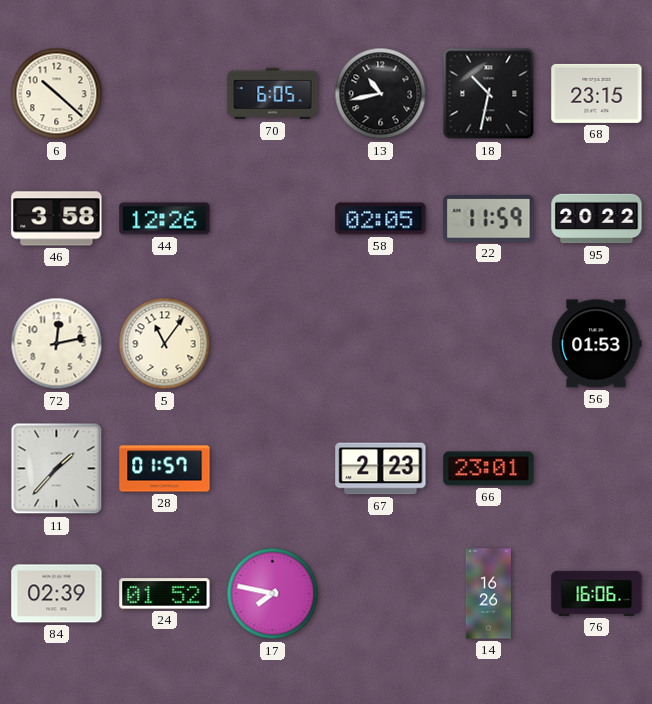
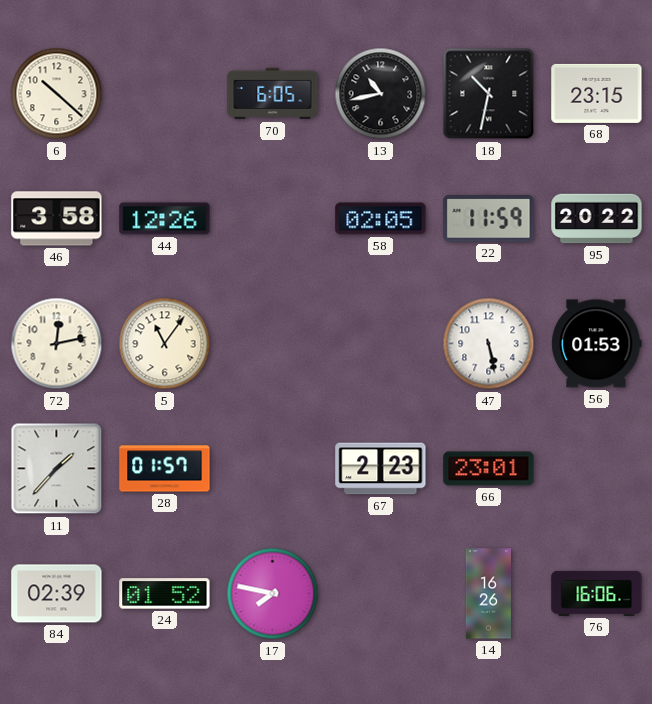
47: none -> 5:28 (489, 344)
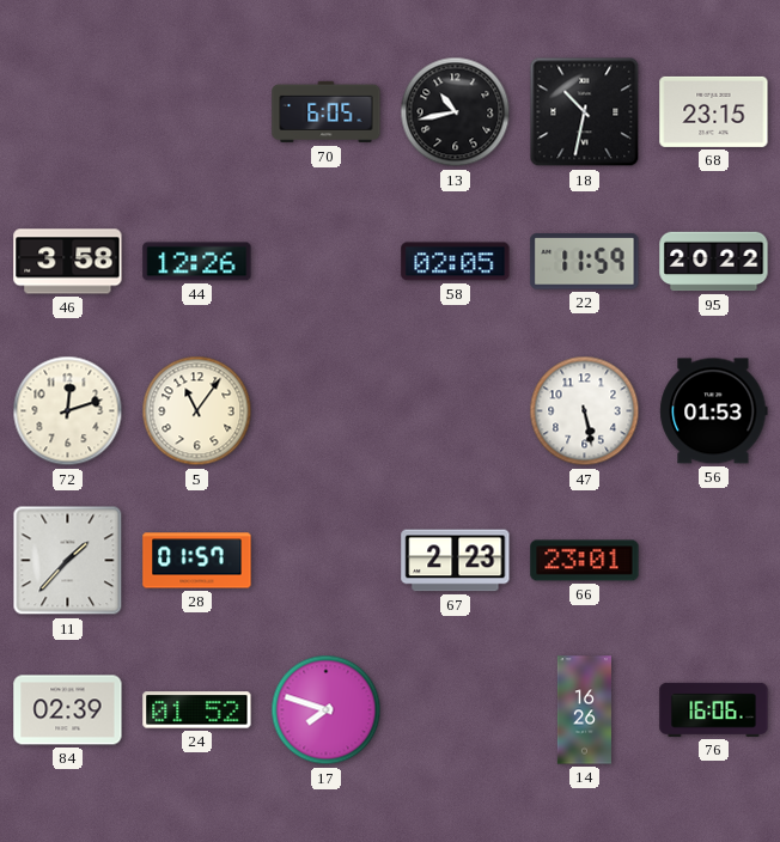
6: 10:22 -> none (57, 94)
72: 12:13 -> 12:12 (68, 411)
17: 7:47 -> 7:48 (327, 710)
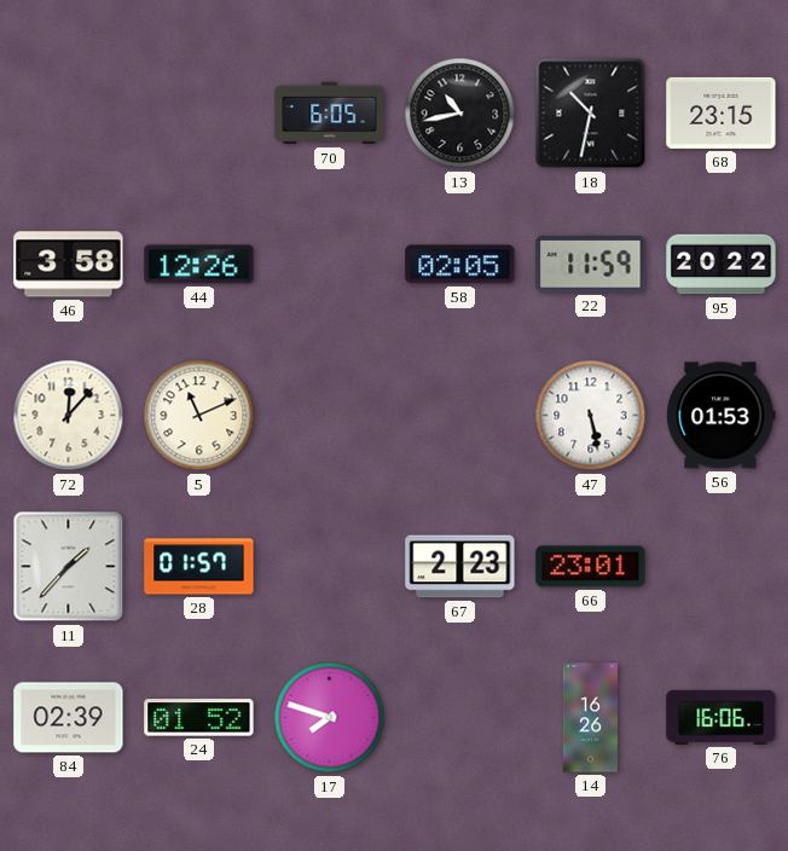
72: 12:12 -> 12:07 (69, 416)
5: 11:06 -> 11:11 (199, 416)
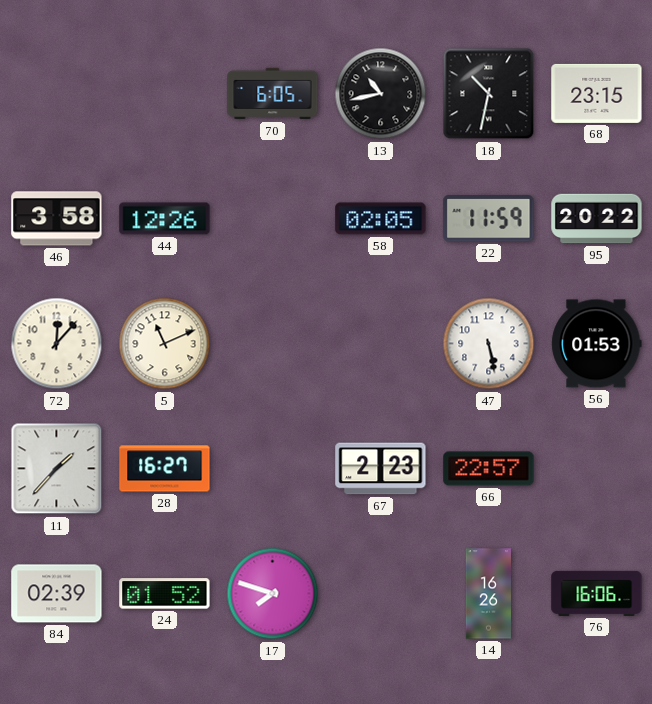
28: 01:57 -> 16:27 (165, 469)
66: 23:01 -> 22:57 (489, 469)
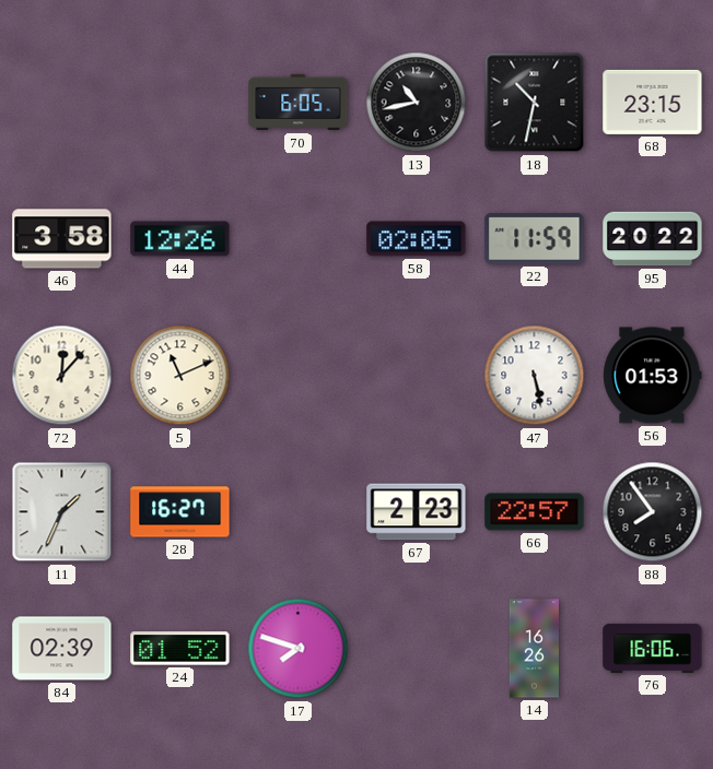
11: 1:37 -> 1:34 (62, 512)
88: none -> 7:54 (653, 512)
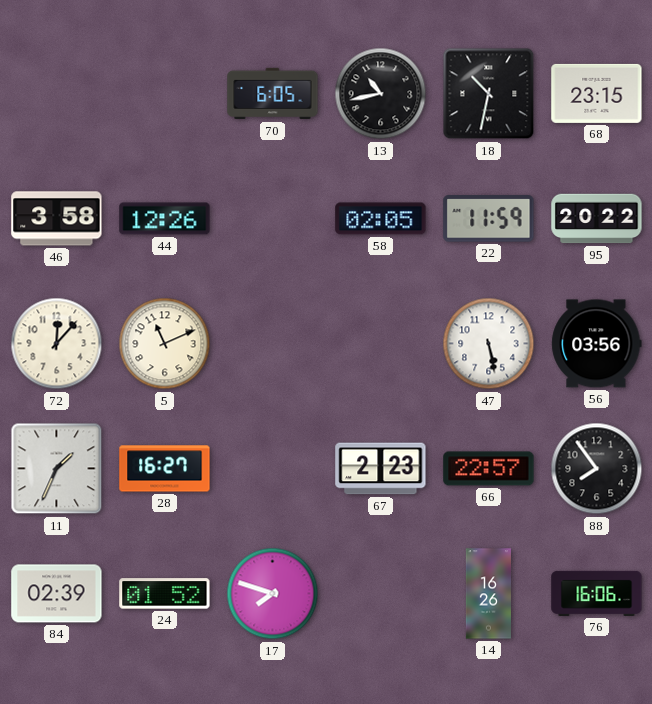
56: 01:53 -> 03:56 (597, 344)
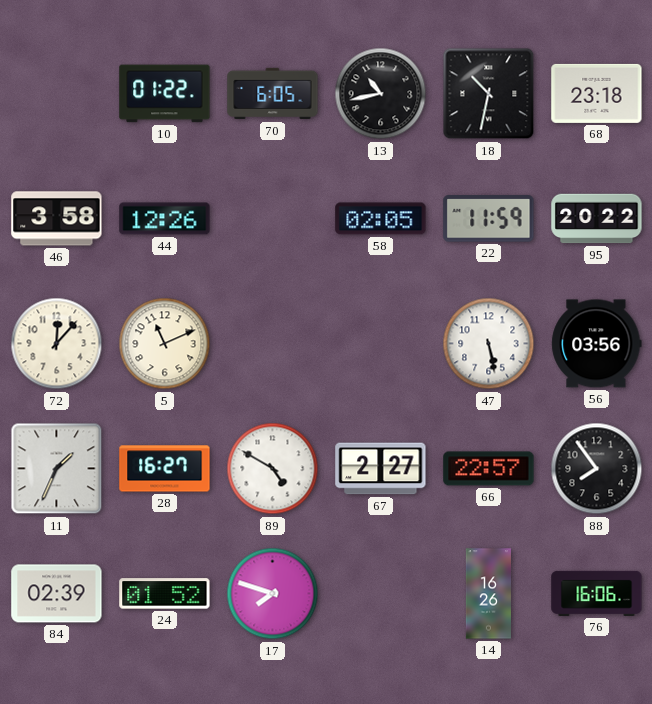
10: none -> 01:22 (165, 94)
68: 23:15 -> 23:18 (597, 93)
89: none -> 4:50 (273, 469)
67: 2:23 -> 2:27 (381, 469)
